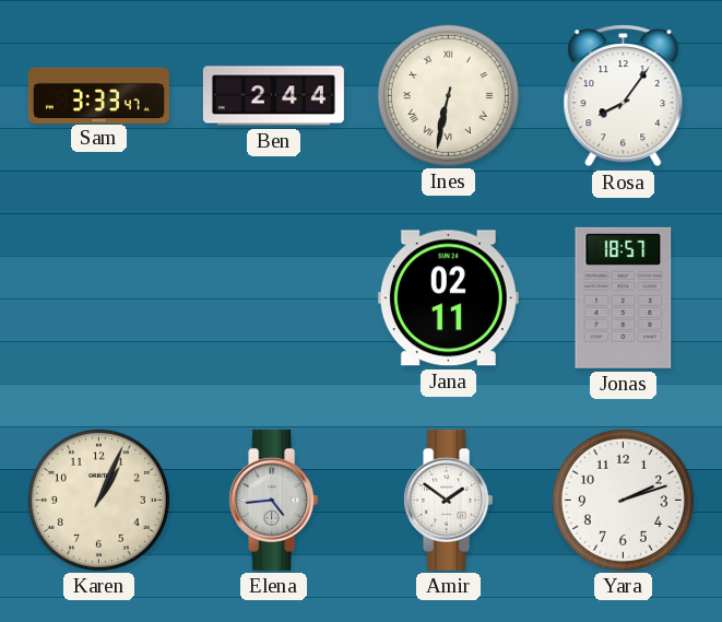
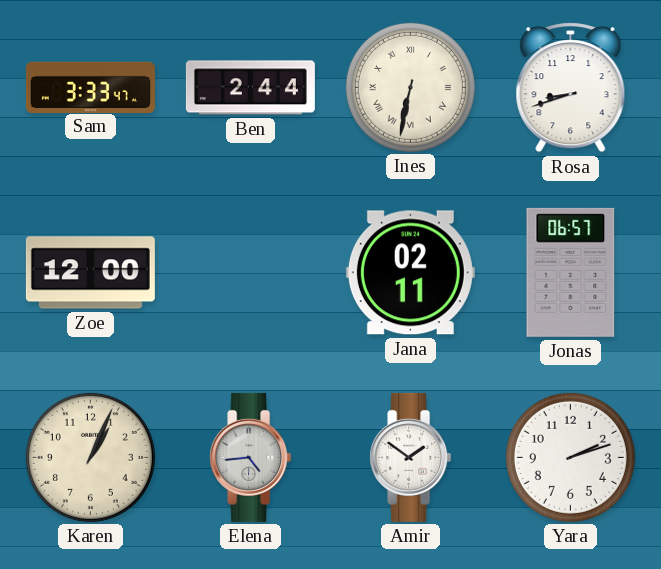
Rosa: 8:06 -> 8:42 (571, 88)
Zoe: none -> 12:00 (90, 273)
Jonas: 18:57 -> 06:57 (571, 272)
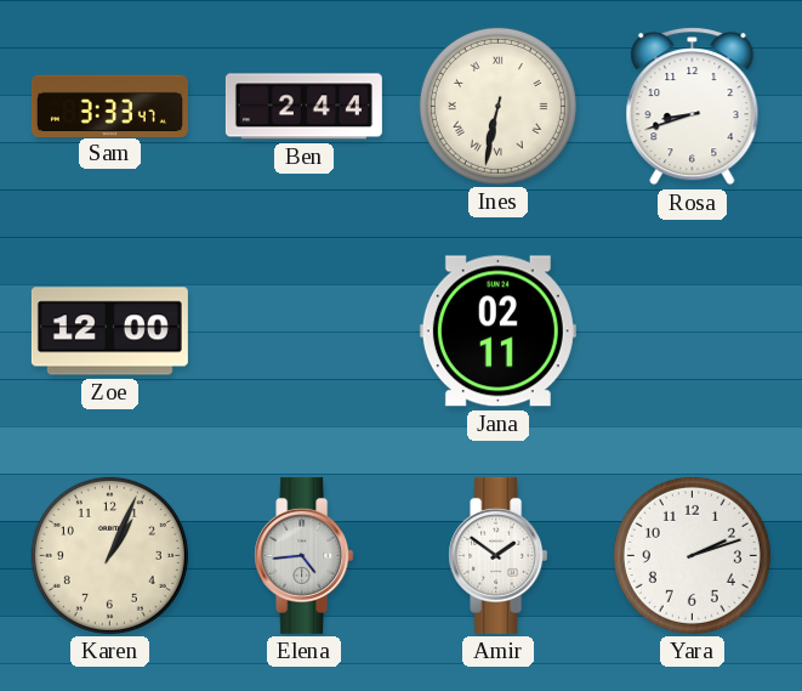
Jonas: 06:57 -> none (571, 272)
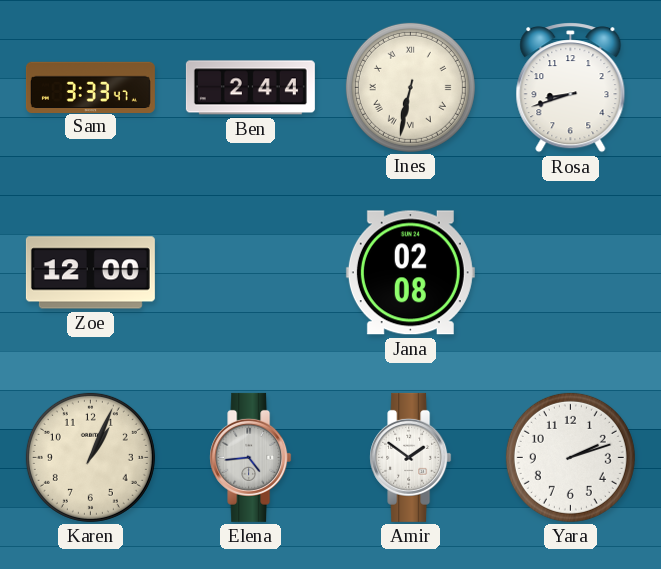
Jana: 02:11 -> 02:08 (410, 273)
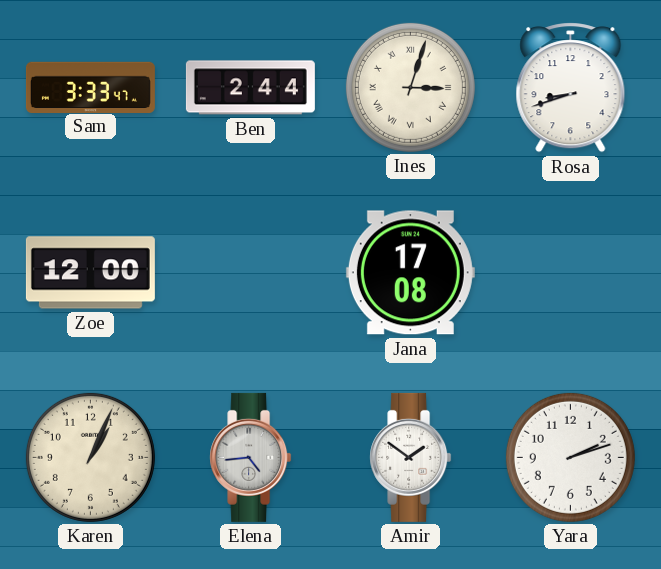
Ines: 6:32 -> 3:03 (410, 87)
Jana: 02:08 -> 17:08 (410, 273)
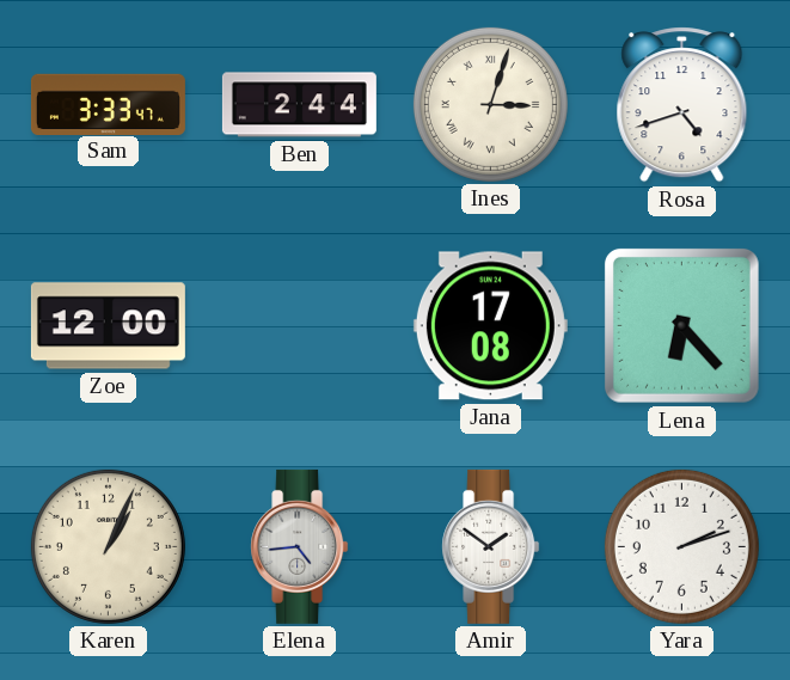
Rosa: 8:42 -> 4:42 (682, 105)
Lena: none -> 6:23 (681, 325)
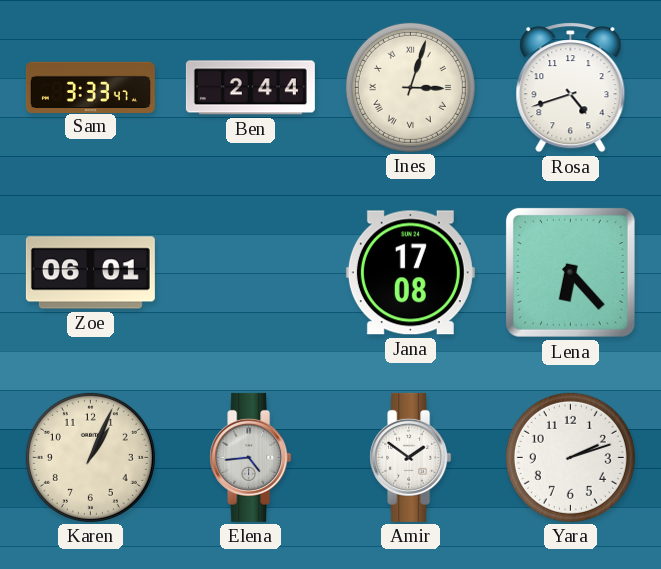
Zoe: 12:00 -> 06:01 (90, 273)
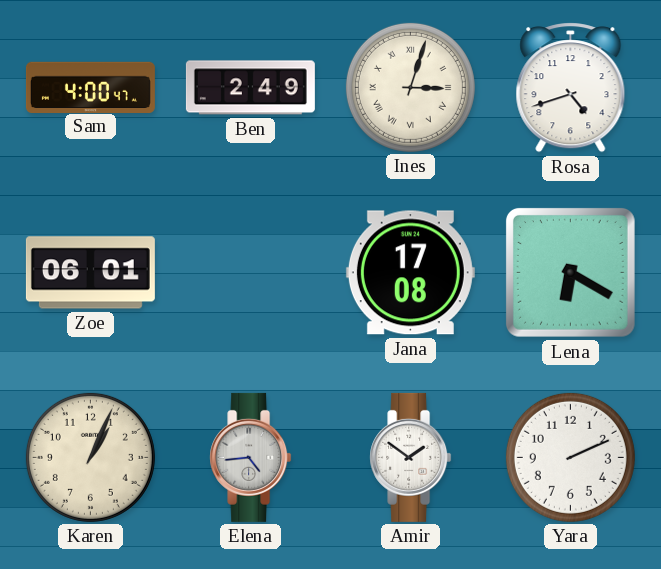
Sam: 3:33 -> 4:00 (90, 87)
Ben: 2:44 -> 2:49 (250, 88)
Lena: 6:23 -> 6:20 (570, 272)
Yara: 2:12 -> 2:11 (570, 457)
